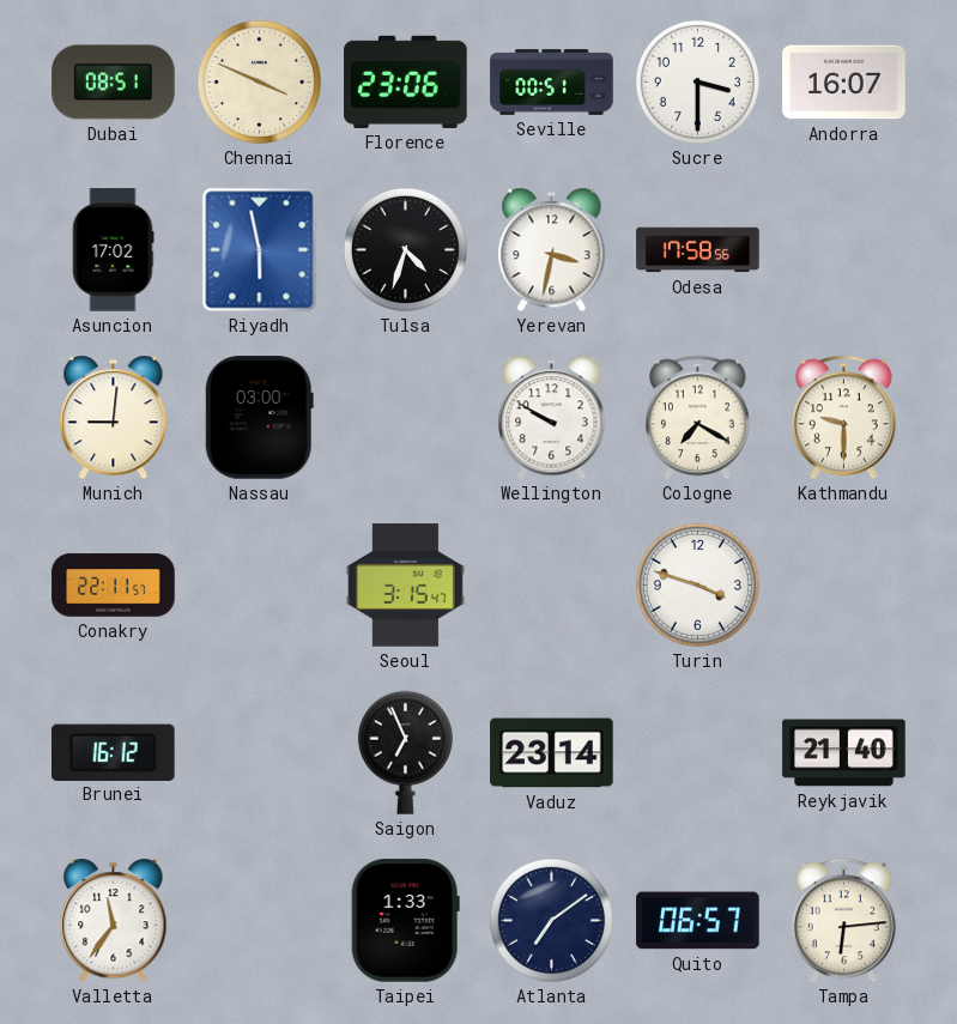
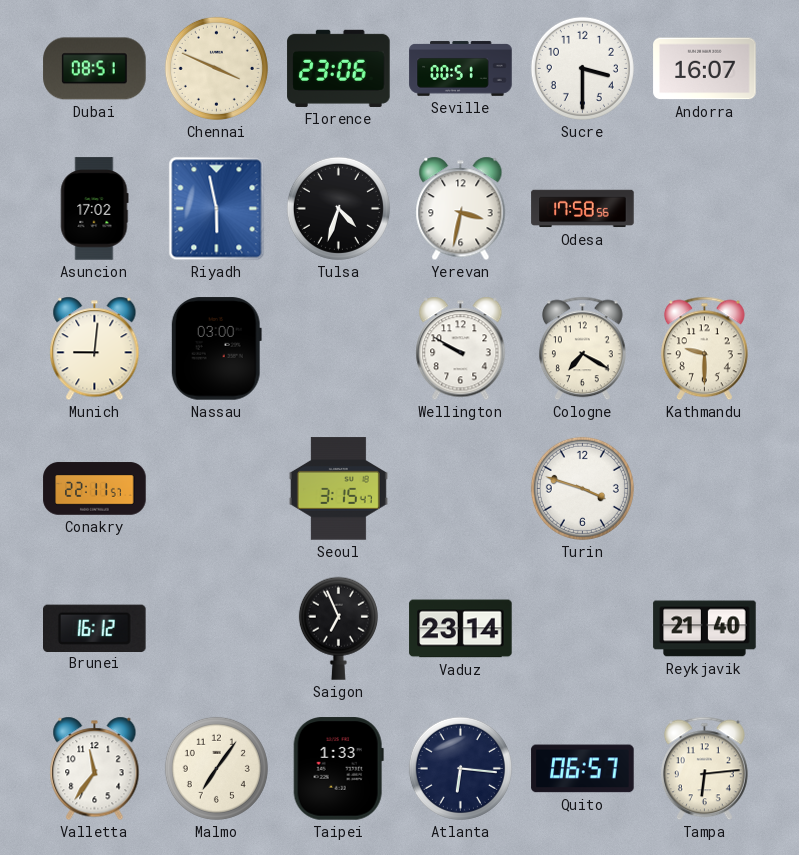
Malmo: none -> 7:06 (216, 768)
Atlanta: 7:09 -> 6:16 (460, 768)
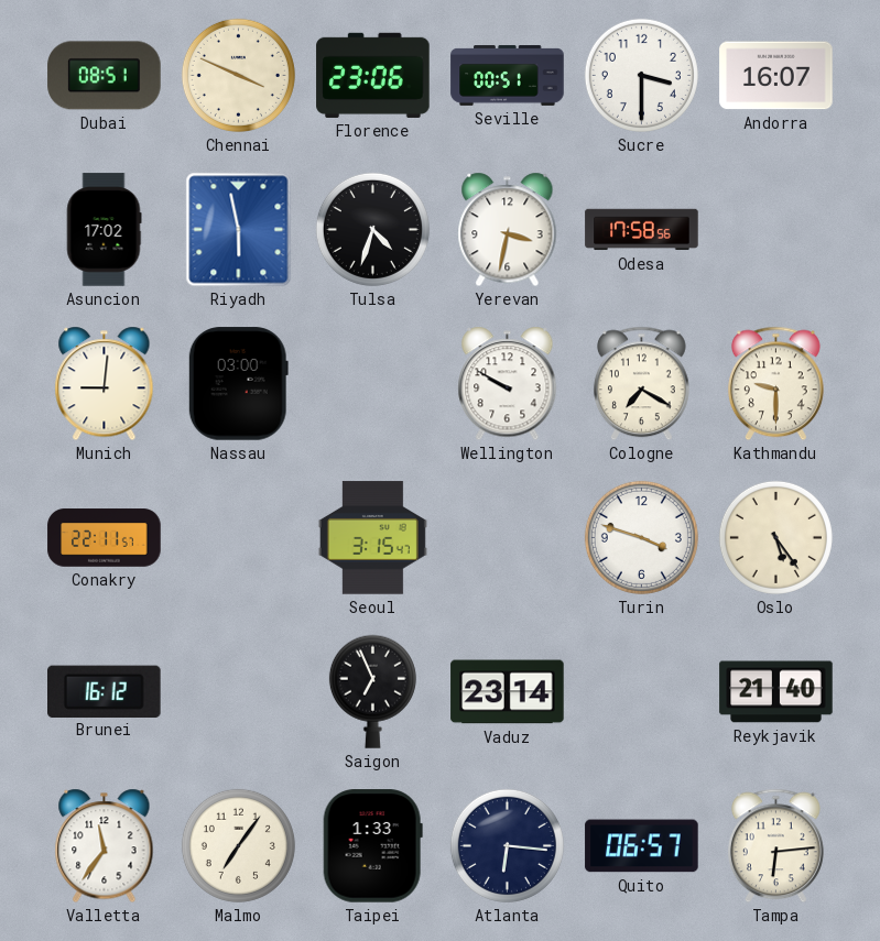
Oslo: none -> 5:24 (775, 537)
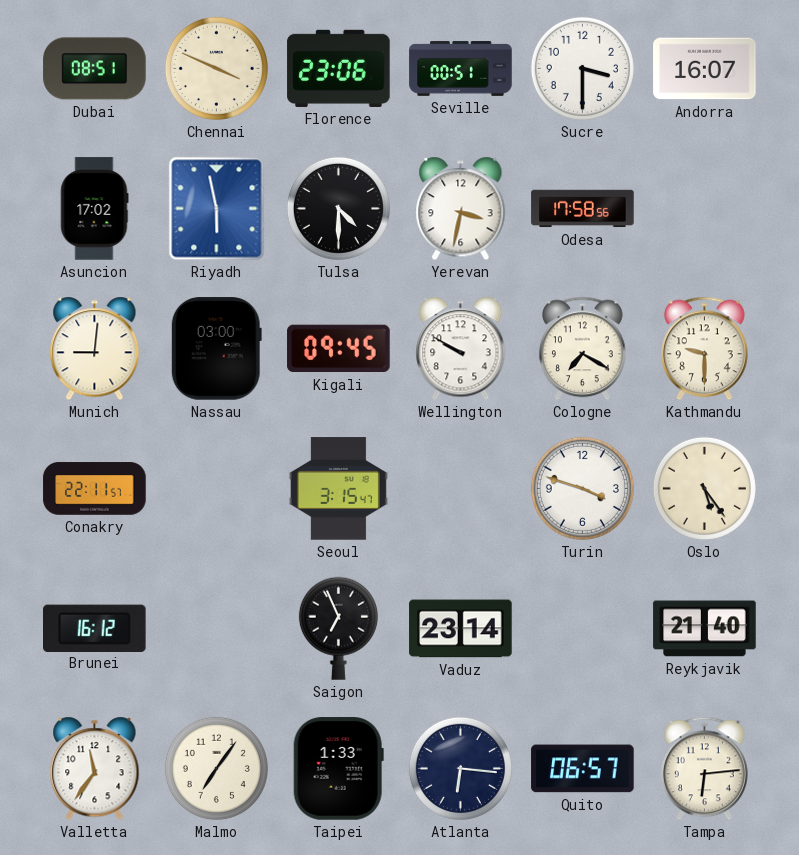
Tulsa: 4:33 -> 4:30 (338, 208)
Kigali: none -> 09:45 (339, 349)
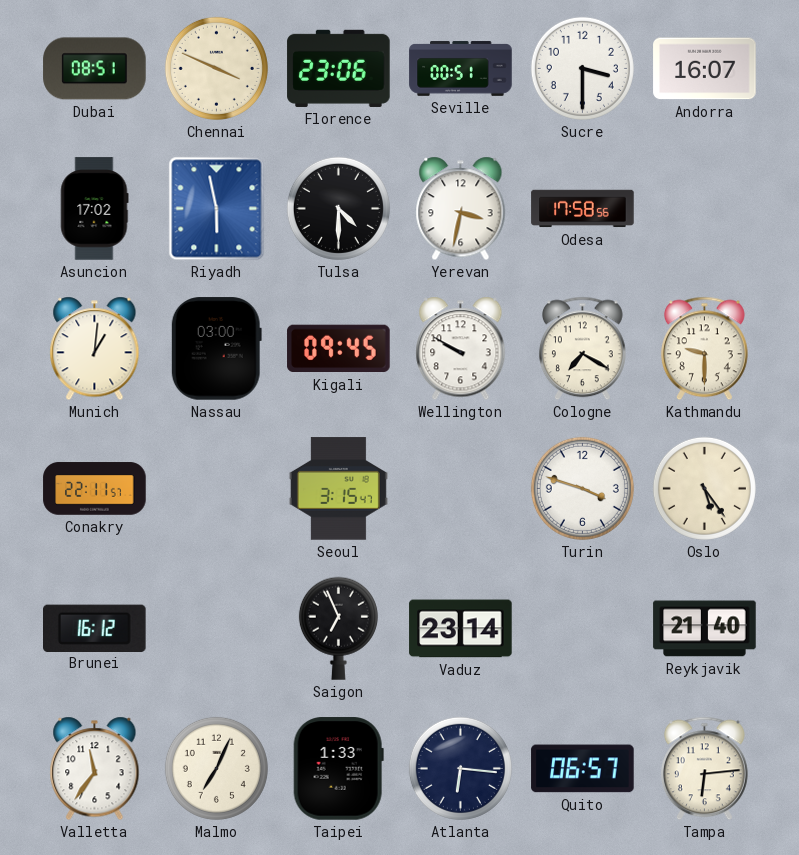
Munich: 9:01 -> 1:01 (95, 349)
Malmo: 7:06 -> 7:04 (216, 768)
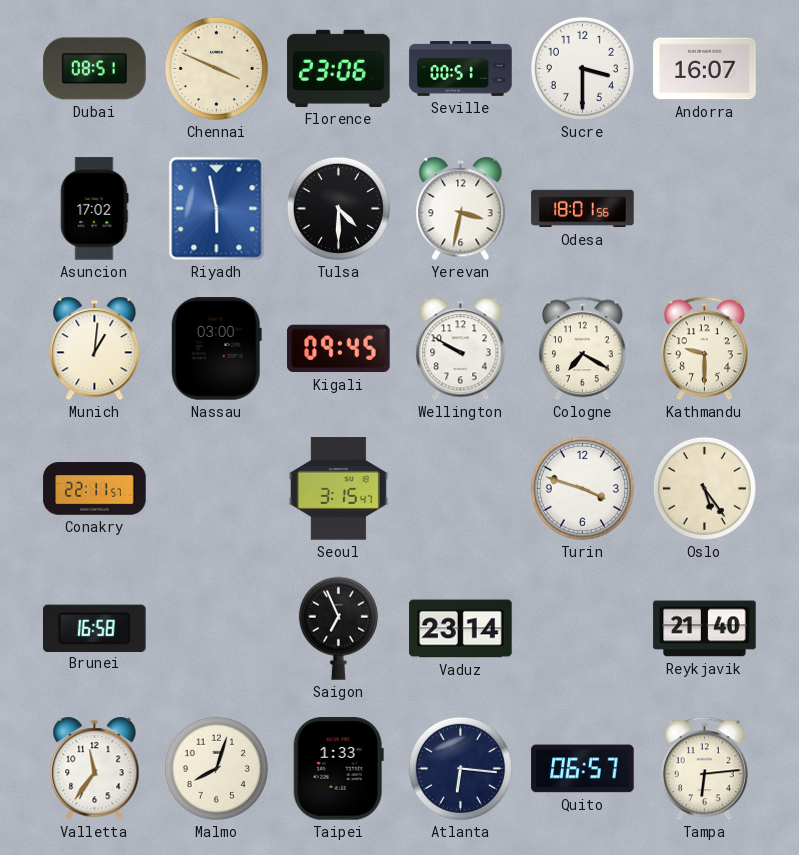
Odesa: 17:58 -> 18:01 (583, 209)
Brunei: 16:12 -> 16:58 (95, 628)
Malmo: 7:04 -> 8:03 (216, 768)
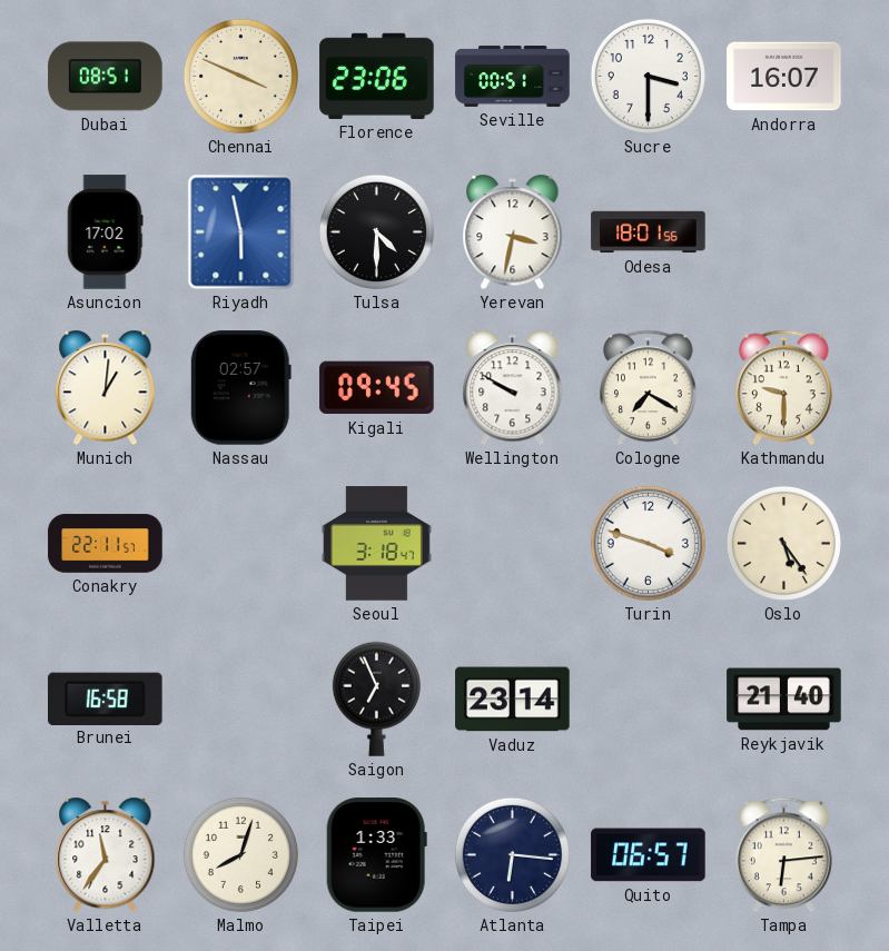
Nassau: 03:00 -> 02:57 (240, 388)
Seoul: 3:15 -> 3:18 (376, 544)
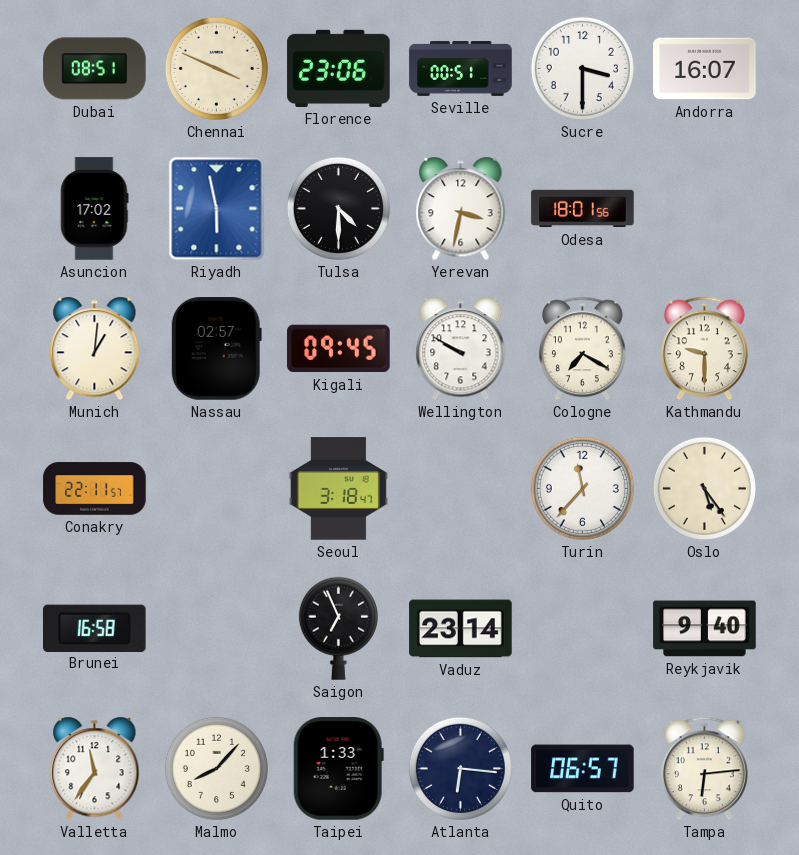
Turin: 3:48 -> 11:37 (582, 488)
Reykjavik: 21:40 -> 9:40 (705, 629)
Malmo: 8:03 -> 8:07 (216, 768)
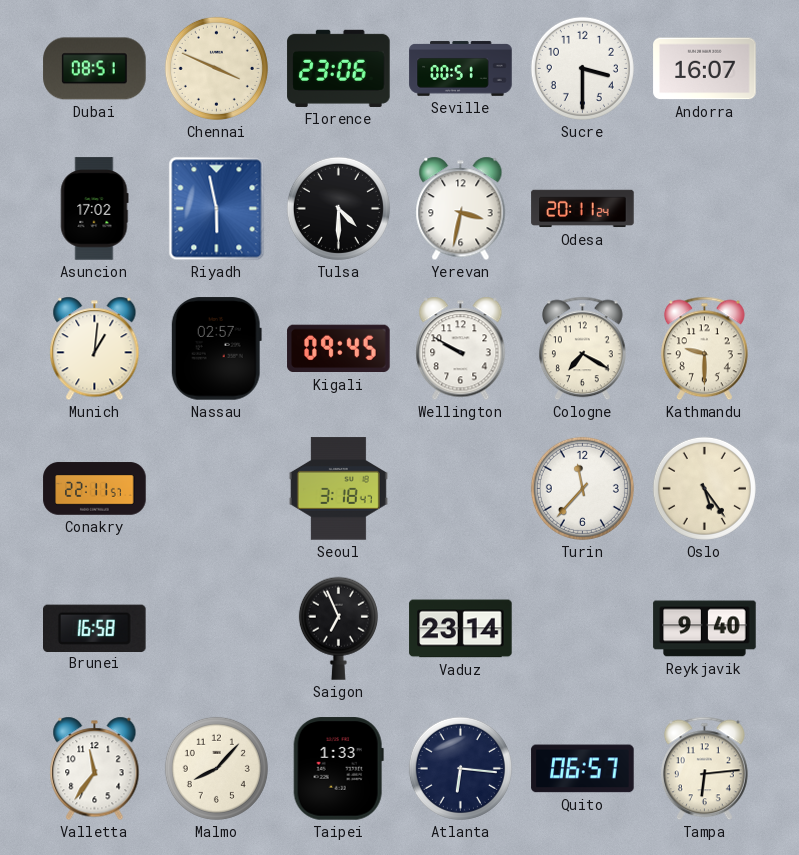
Odesa: 18:01 -> 20:11 (583, 209)
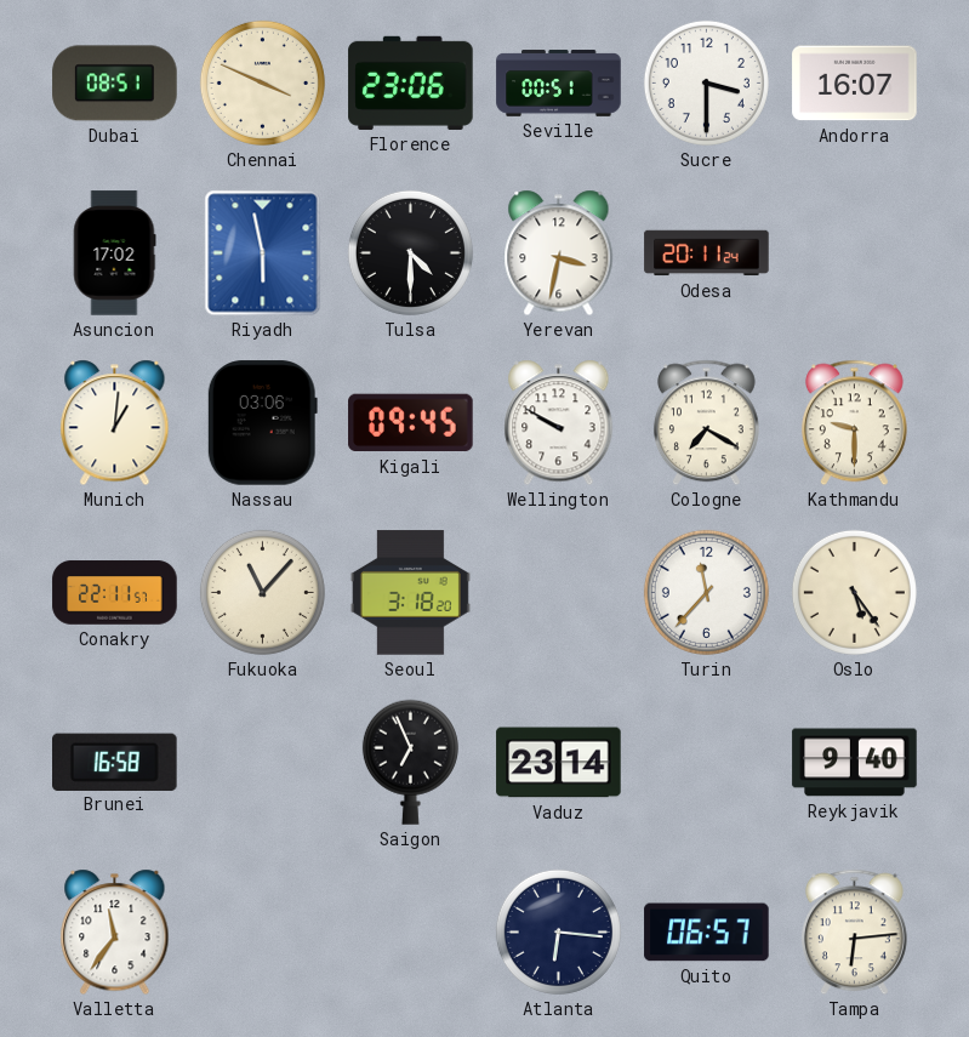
Nassau: 02:57 -> 03:06 (262, 423)
Fukuoka: none -> 11:07 (262, 592)
Seoul: 3:18:47 -> 3:18:20 (410, 593)
Malmo: 8:07 -> none (216, 768)
Taipei: 1:33 -> none (338, 769)
